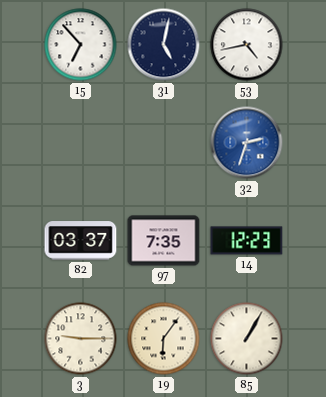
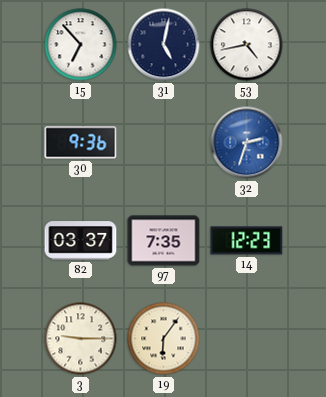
30: none -> 9:36 (81, 143)
85: 1:05 -> none (247, 339)
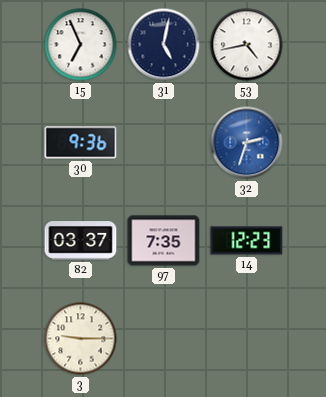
15: 6:53 -> 6:56 (81, 45)
19: 6:06 -> none (164, 339)
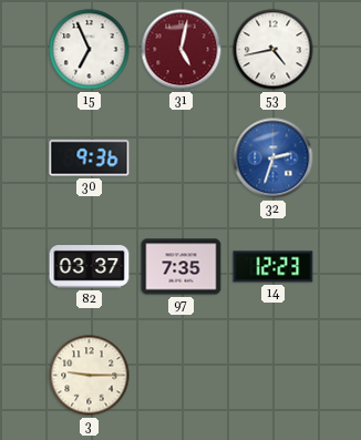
31 dial: navy -> burgundy (182, 50)
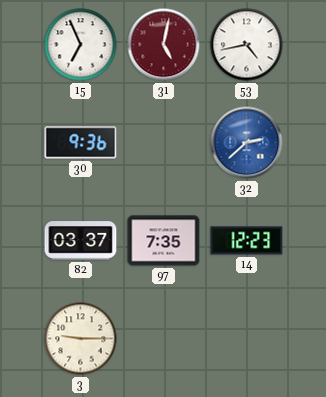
32: 2:33 -> 2:38 (247, 143)
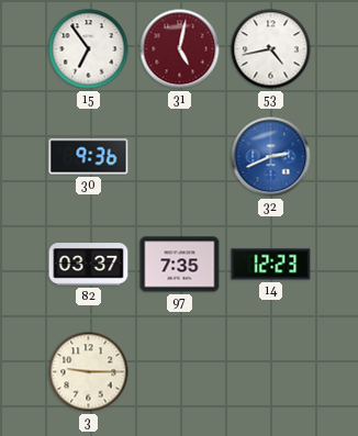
15: 6:56 -> 6:54 (89, 49)
32: 2:38 -> 2:41 (271, 157)
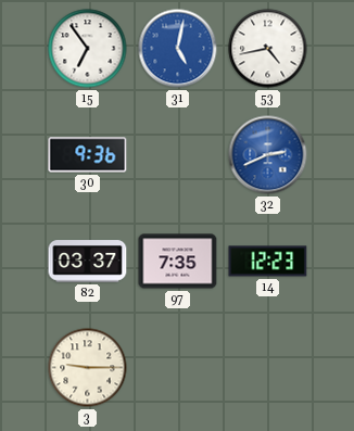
31 dial: burgundy -> blue (178, 49)
